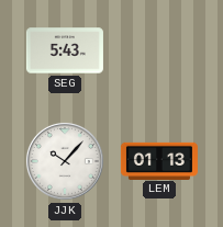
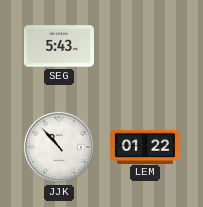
JJK: 10:07 -> 10:53 (59, 147)
LEM: 01:13 -> 01:22 (145, 146)
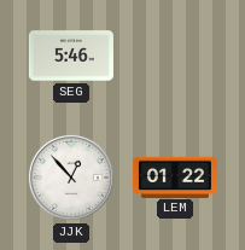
SEG: 5:43 -> 5:46 (71, 56)
JJK: 10:53 -> 12:53 (71, 178)
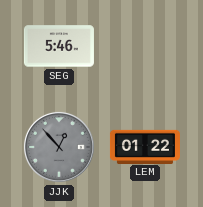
JJK dial: white -> grey (59, 147)
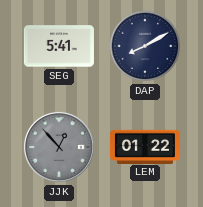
SEG: 5:46 -> 5:41 (59, 46)
DAP: none -> 8:10 (145, 46)
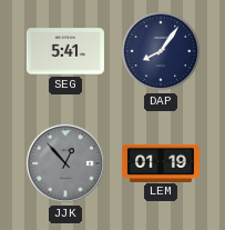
DAP: 8:10 -> 8:06 (161, 51)
LEM: 01:22 -> 01:19 (161, 162)
